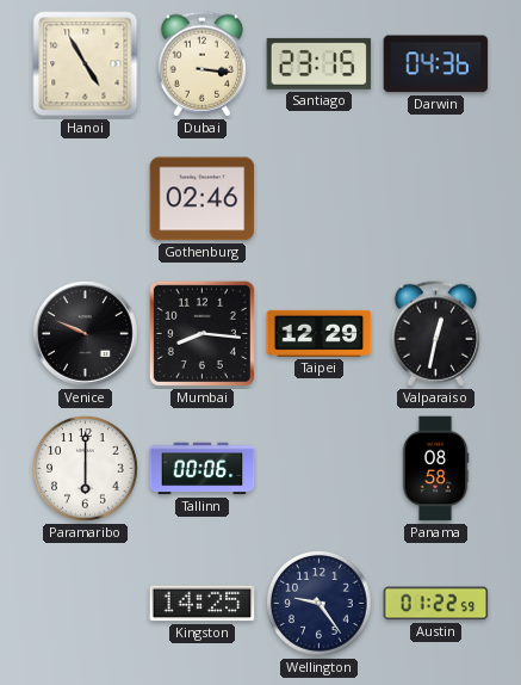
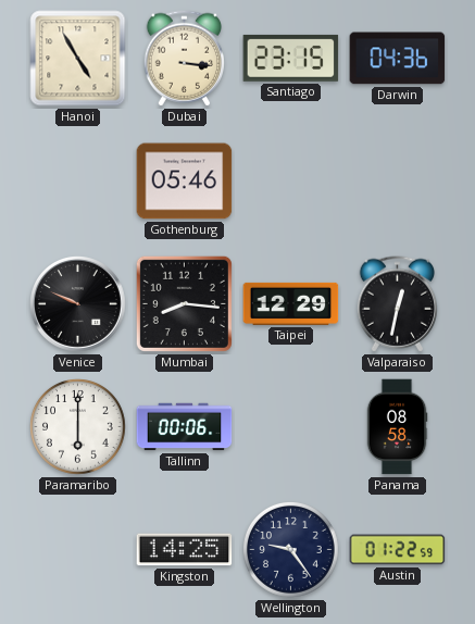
Gothenburg: 02:46 -> 05:46 (185, 182)
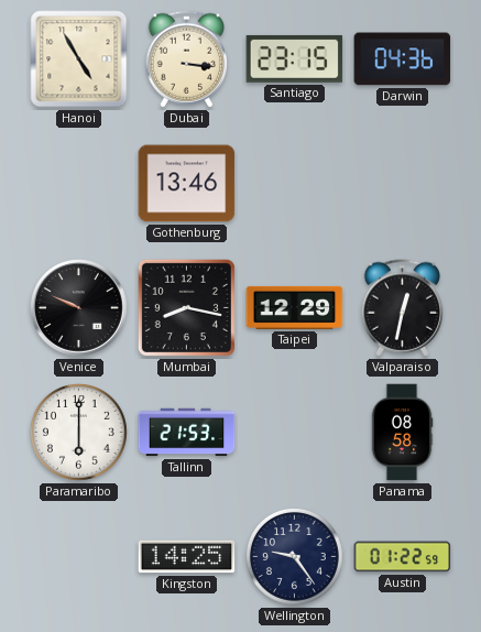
Gothenburg: 05:46 -> 13:46 (187, 184)
Mumbai: 8:16 -> 8:17 (186, 307)
Tallinn: 00:06 -> 21:53 (187, 433)
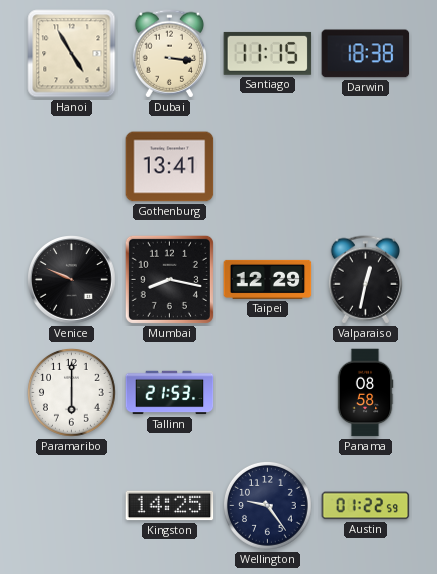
Santiago: 23:15 -> 11:15 (268, 53)
Darwin: 04:36 -> 18:38 (366, 54)
Gothenburg: 13:46 -> 13:41 (170, 167)
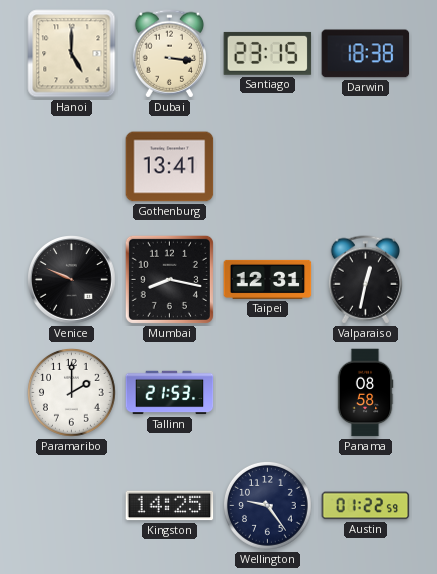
Hanoi: 4:55 -> 5:00 (72, 54)
Santiago: 11:15 -> 23:15 (268, 53)
Taipei: 12:29 -> 12:31 (268, 279)
Paramaribo: 6:00 -> 2:00 (72, 393)
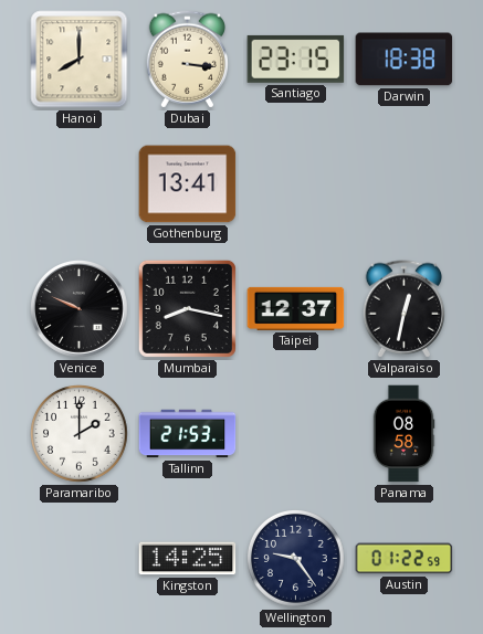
Hanoi: 5:00 -> 8:00 (80, 60)
Taipei: 12:31 -> 12:37 (296, 308)
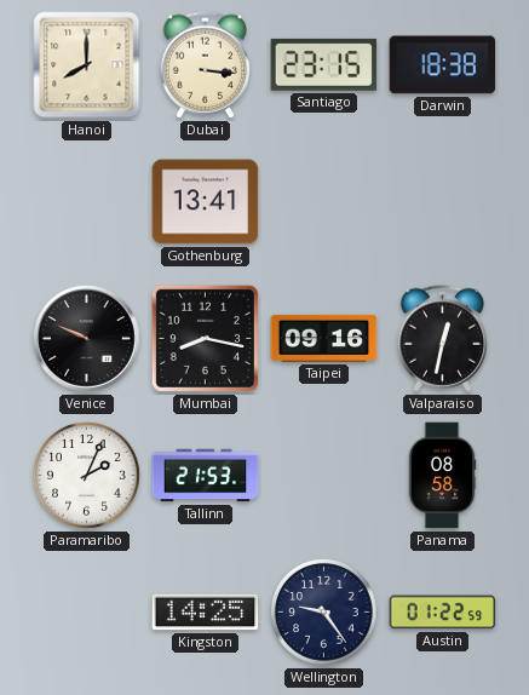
Taipei: 12:37 -> 09:16 (324, 338)
Paramaribo: 2:00 -> 2:04 (87, 476)
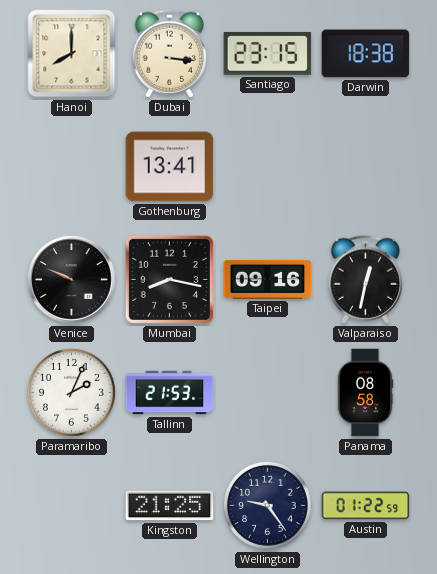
Kingston: 14:25 -> 21:25 (170, 506)
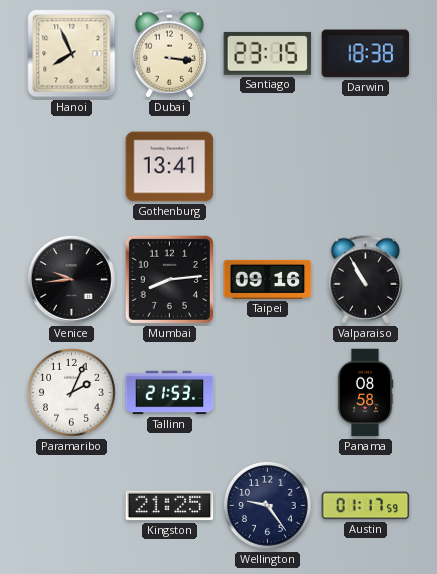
Hanoi: 8:00 -> 7:56 (72, 54)
Venice: 9:49 -> 9:44 (72, 280)
Mumbai: 8:17 -> 8:14 (169, 279)
Valparaiso: 12:32 -> 10:55 (365, 280)
Austin: 01:22 -> 01:17 (366, 506)
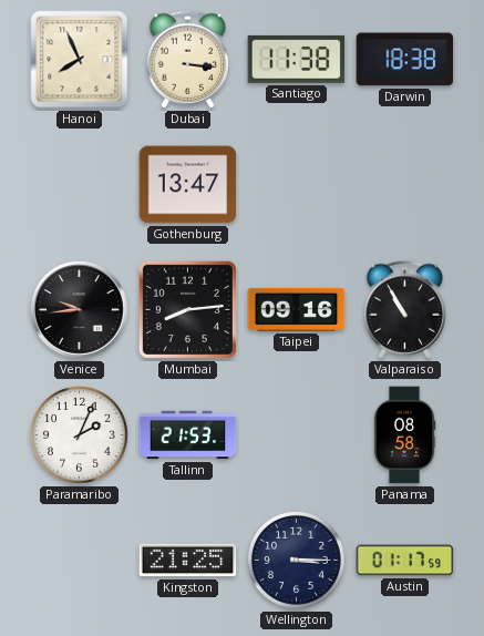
Santiago: 23:15 -> 11:38 (297, 59)
Gothenburg: 13:41 -> 13:47 (188, 185)
Wellington: 9:24 -> 3:15 (297, 561)
